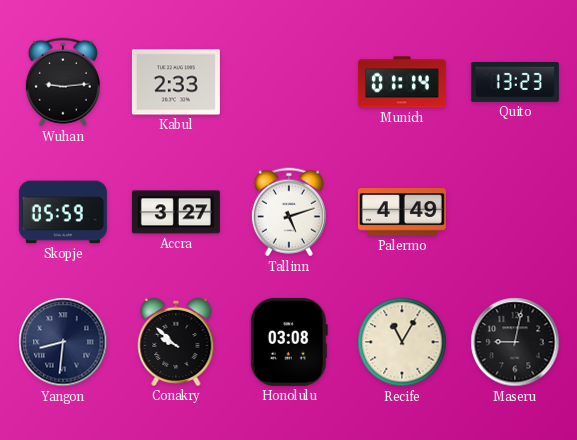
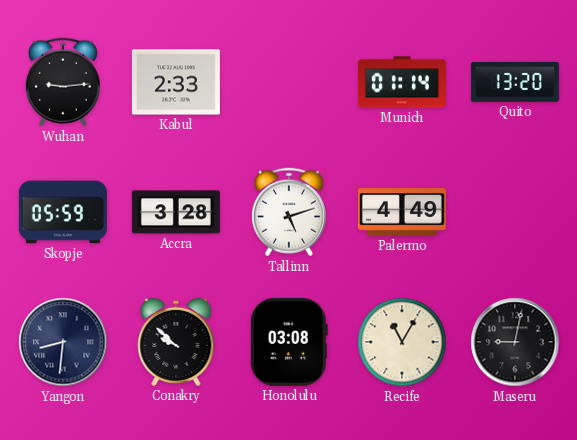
Quito: 13:23 -> 13:20 (515, 82)
Accra: 3:27 -> 3:28 (176, 212)
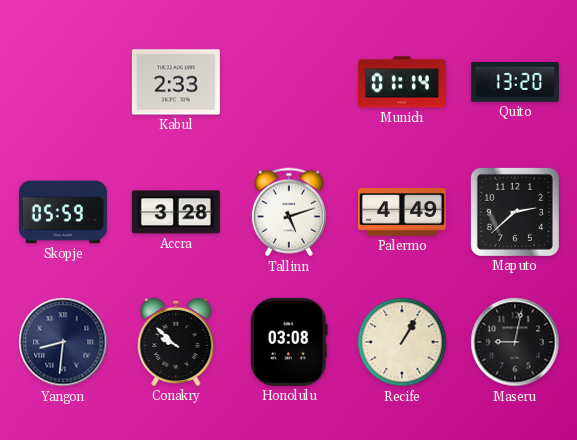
Wuhan: 9:14 -> none (63, 82)
Maputo: none -> 2:38 (515, 212)
Recife: 11:05 -> 1:05 (402, 342)
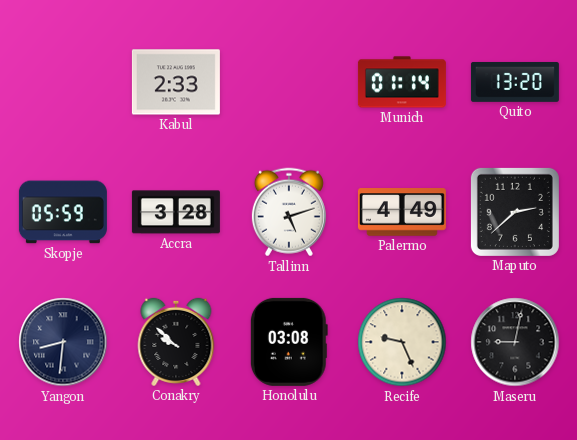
Recife: 1:05 -> 9:26 (402, 342)
